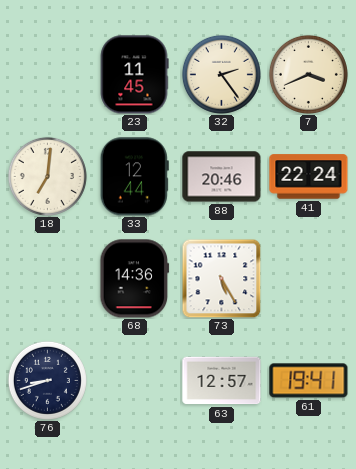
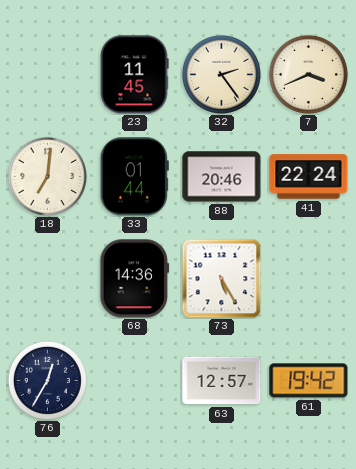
33: 12:44 -> 01:44 (134, 177)
76: 8:42 -> 12:35 (47, 380)
61: 19:41 -> 19:42 (309, 381)
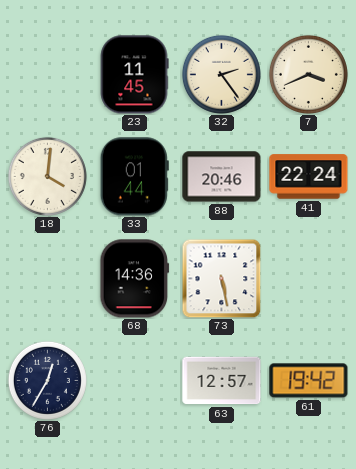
18: 7:01 -> 4:01 (47, 176)
73: 5:25 -> 5:28 (221, 279)
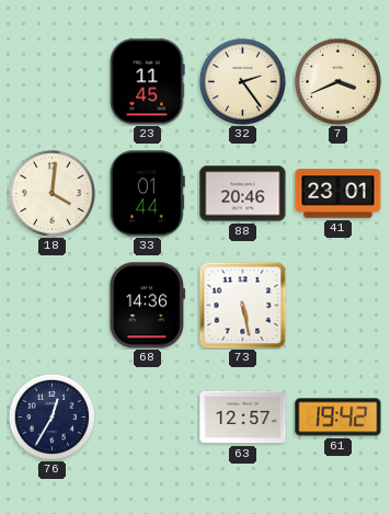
41: 22:24 -> 23:01 (339, 194)
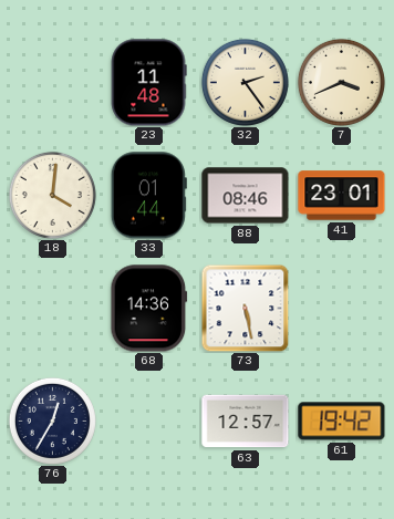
23: 11:45 -> 11:48 (148, 83)
88: 20:46 -> 08:46 (246, 196)
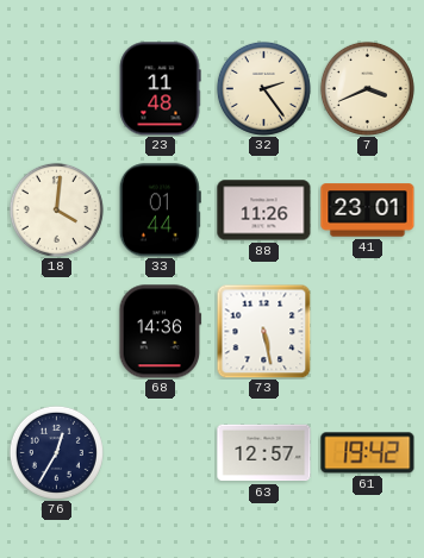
88: 08:46 -> 11:26 (264, 211)
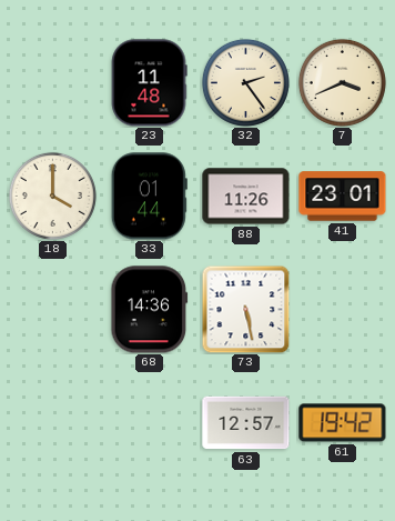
18: 4:01 -> 4:00 (52, 196)
76: 12:35 -> none (56, 452)
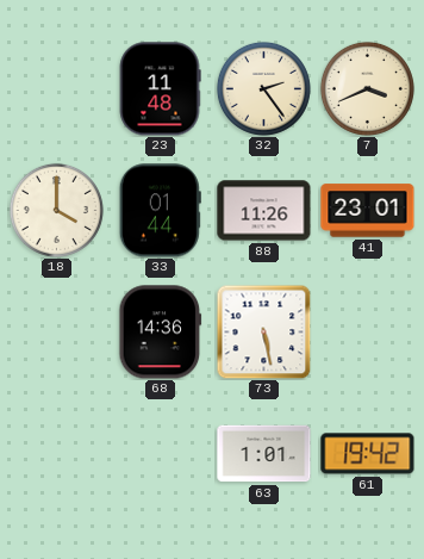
63: 12:57 -> 1:01 (264, 454)
